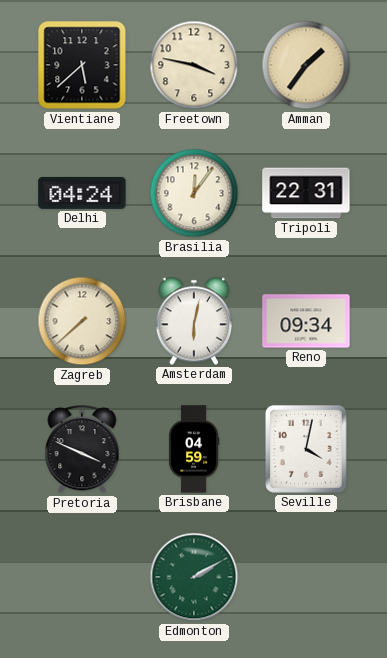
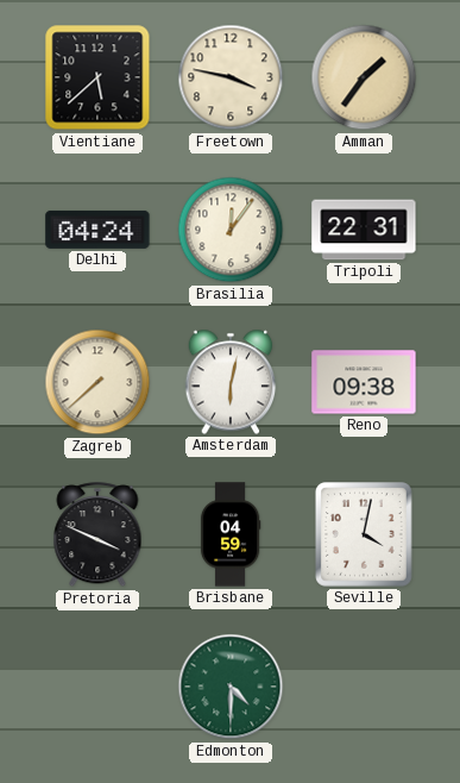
Reno: 09:34 -> 09:38 (364, 382)
Edmonton: 2:10 -> 4:30 (231, 687)
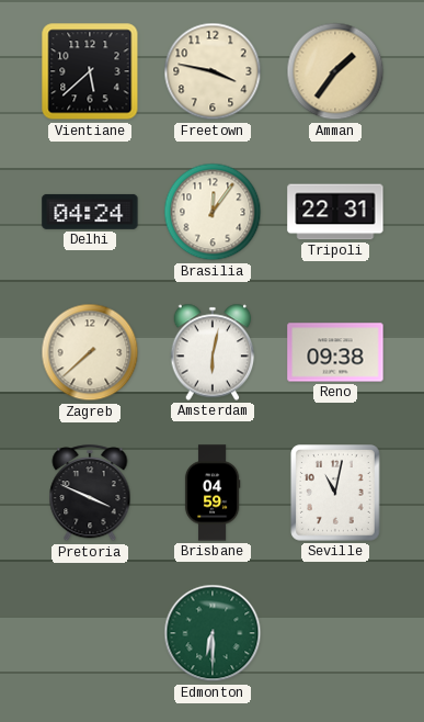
Seville: 4:02 -> 11:02 (336, 494)
Edmonton: 4:30 -> 6:30 (213, 633)
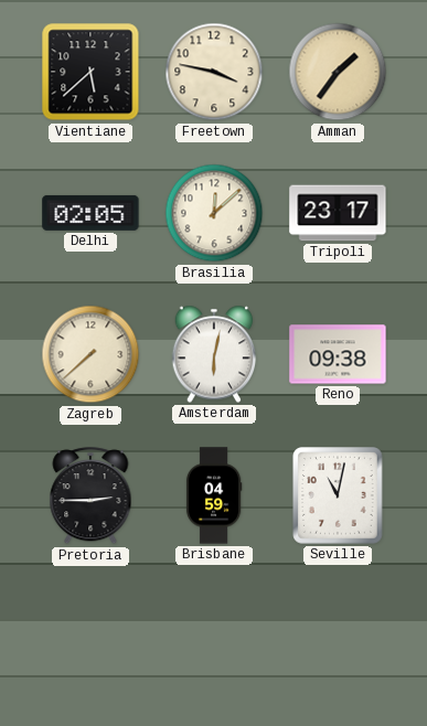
Delhi: 04:24 -> 02:05 (90, 213)
Brasilia: 12:06 -> 12:08 (214, 213)
Tripoli: 22:31 -> 23:17 (338, 213)
Pretoria: 3:49 -> 2:45 (90, 497)
Edmonton: 6:30 -> none (213, 633)
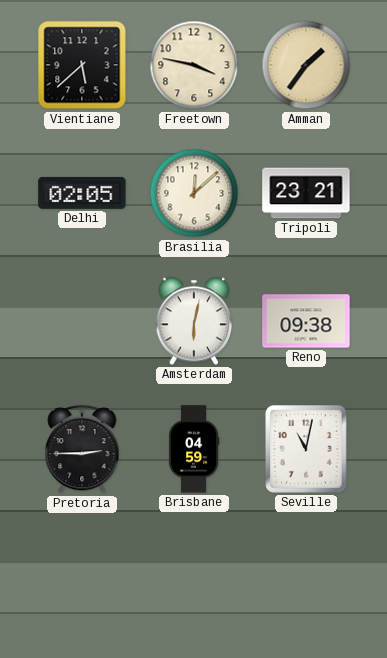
Tripoli: 23:17 -> 23:21 (306, 193)
Zagreb: 7:38 -> none (90, 354)
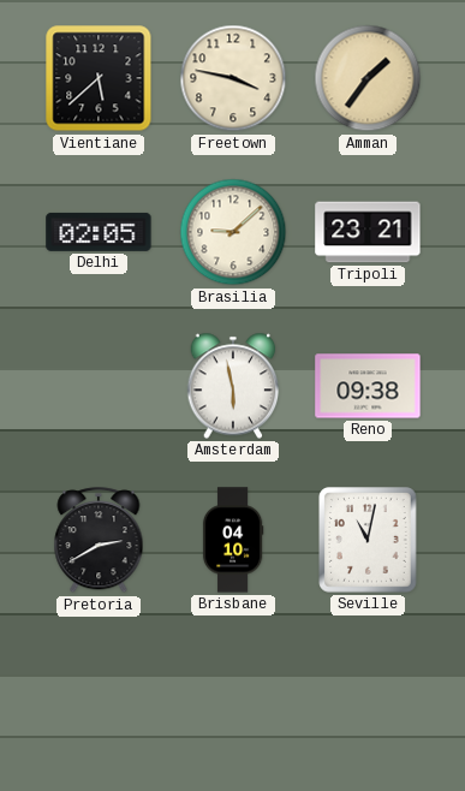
Brasilia: 12:08 -> 9:08 (233, 232)
Amsterdam: 6:02 -> 5:58 (233, 386)
Pretoria: 2:45 -> 2:40 (99, 541)
Brisbane: 04:59 -> 04:10 (233, 540)
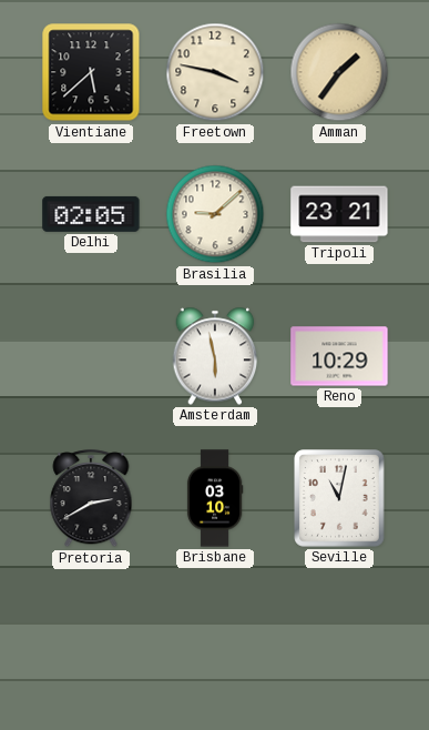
Reno: 09:38 -> 10:29 (339, 356)
Brisbane: 04:10 -> 03:10 (215, 498)
